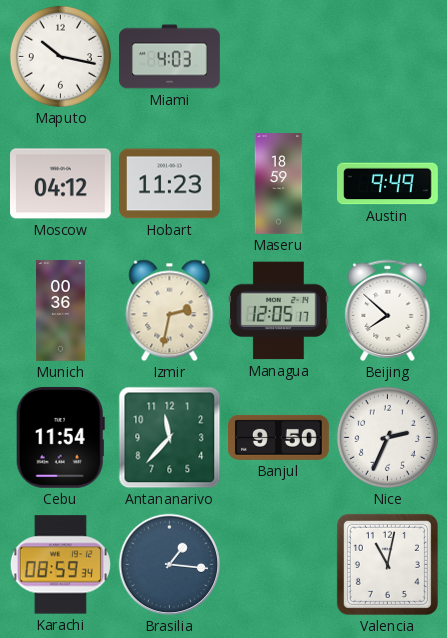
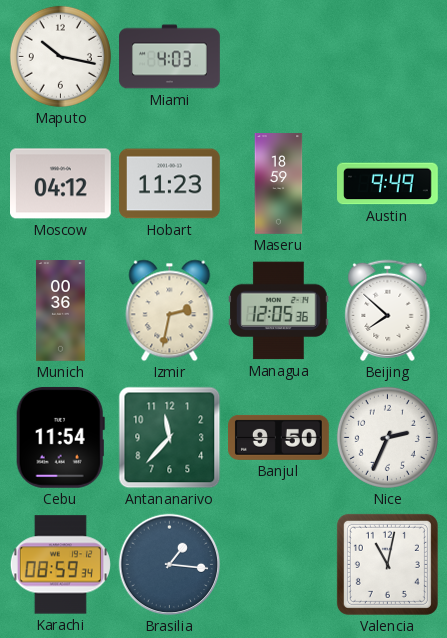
Managua: 12:05:17 -> 12:05:36 (278, 311)
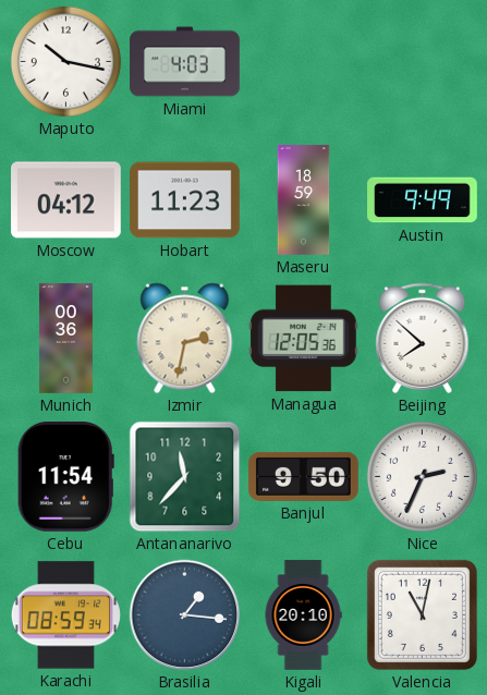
Kigali: none -> 20:10 (303, 615)
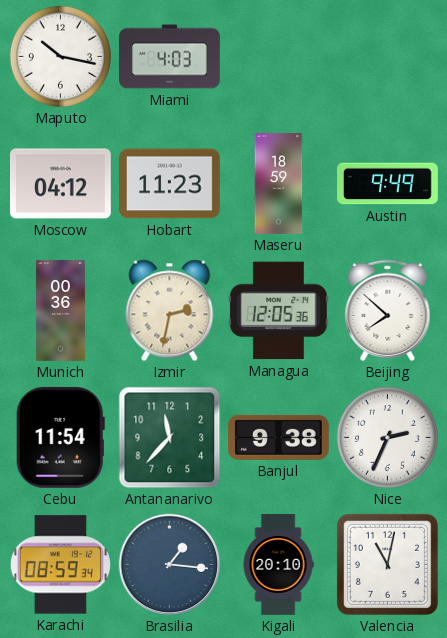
Banjul: 9:50 -> 9:38 (279, 437)
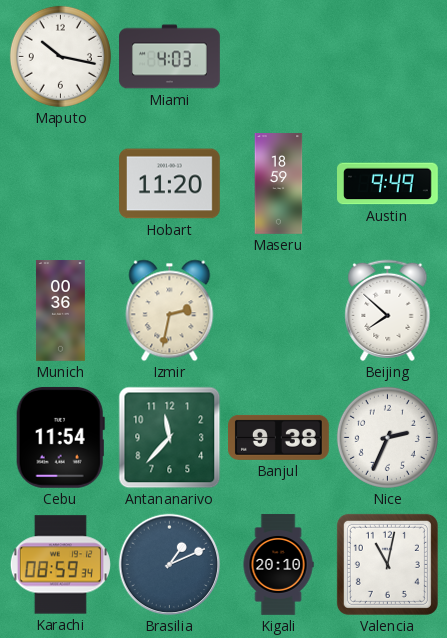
Moscow: 04:12 -> none (61, 184)
Hobart: 11:23 -> 11:20 (170, 184)
Managua: 12:05 -> none (278, 311)
Brasilia: 1:16 -> 1:11 (170, 565)
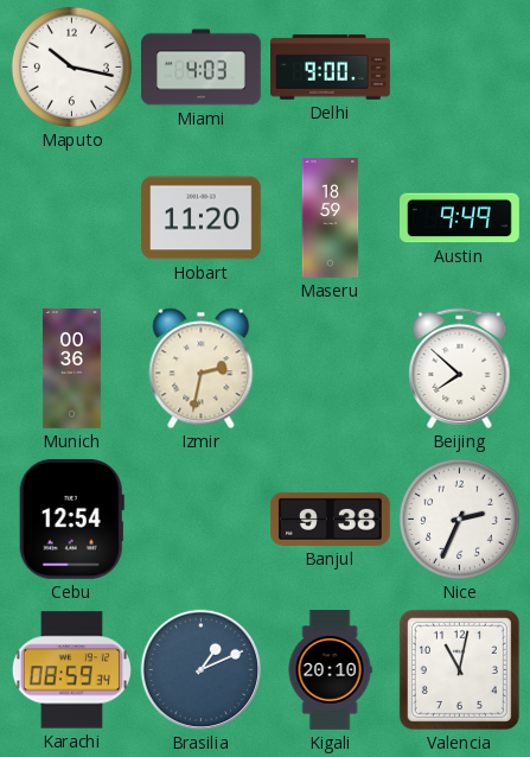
Delhi: none -> 9:00 (331, 68)
Cebu: 11:54 -> 12:54 (71, 519)
Antananarivo: 11:37 -> none (170, 438)
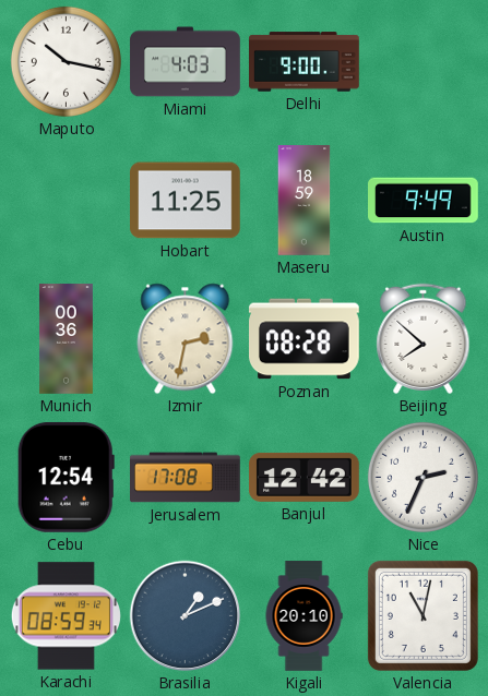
Hobart: 11:20 -> 11:25 (186, 201)
Poznan: none -> 08:28 (305, 339)
Jerusalem: none -> 17:08 (186, 478)
Banjul: 9:38 -> 12:42 (305, 477)
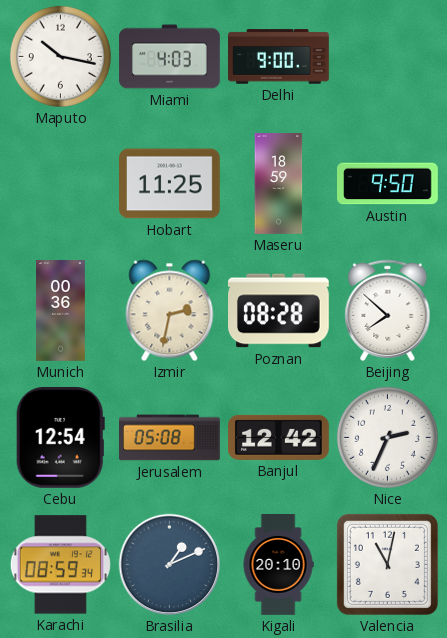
Austin: 9:49 -> 9:50 (388, 184)
Jerusalem: 17:08 -> 05:08 (170, 438)
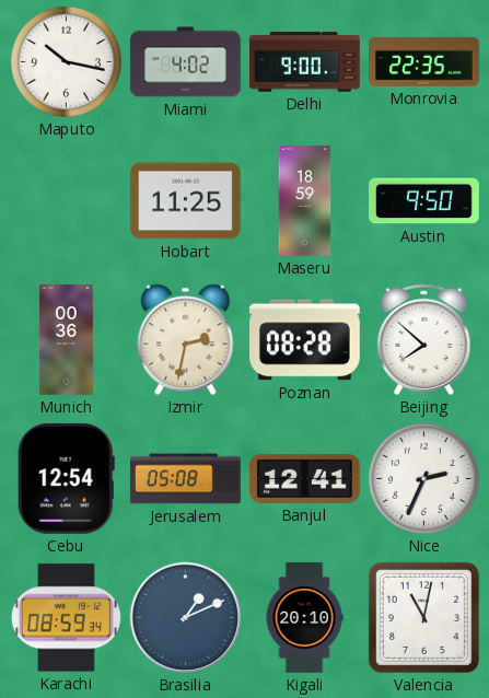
Miami: 4:03 -> 4:02 (186, 62)
Monrovia: none -> 22:35 (424, 62)
Banjul: 12:42 -> 12:41 (305, 478)
